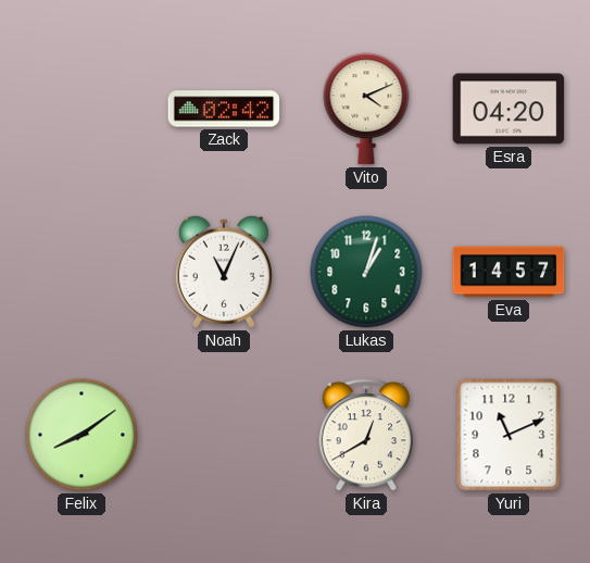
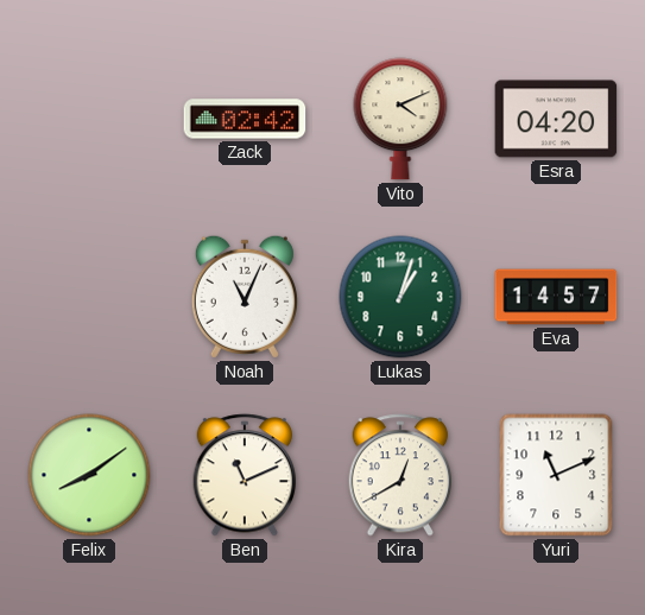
Ben: none -> 11:11 (245, 475)
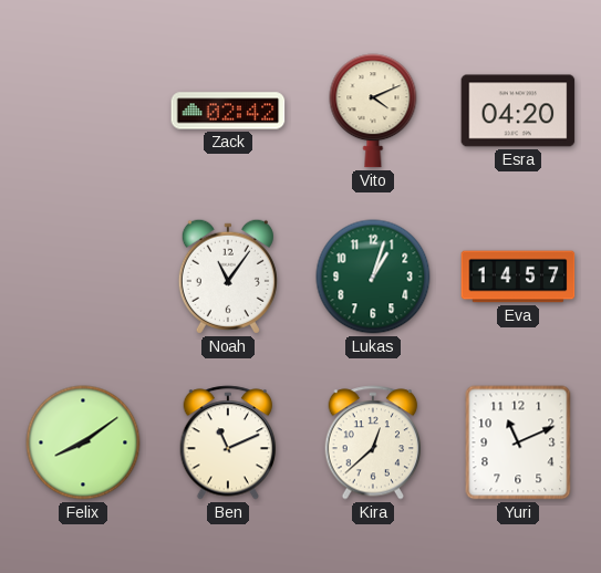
Noah: 11:04 -> 11:06 (228, 277)
Kira: 12:40 -> 12:38 (373, 442)
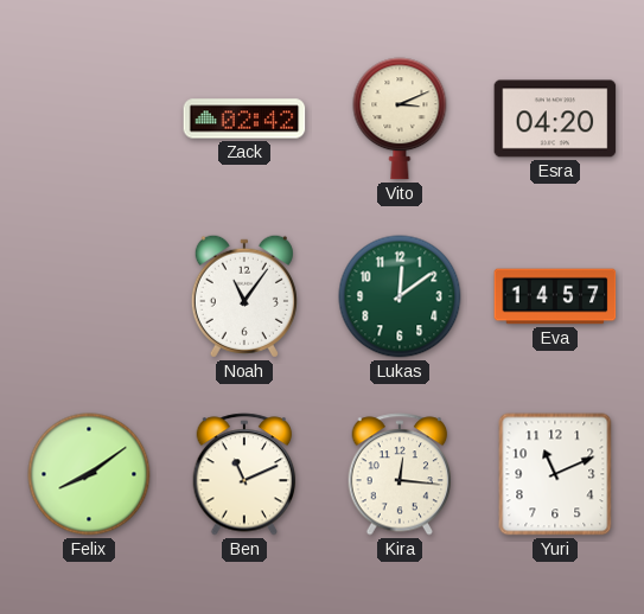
Vito: 4:11 -> 3:11 (400, 119)
Lukas: 1:03 -> 12:09 (400, 296)
Kira: 12:38 -> 12:16 (400, 474)
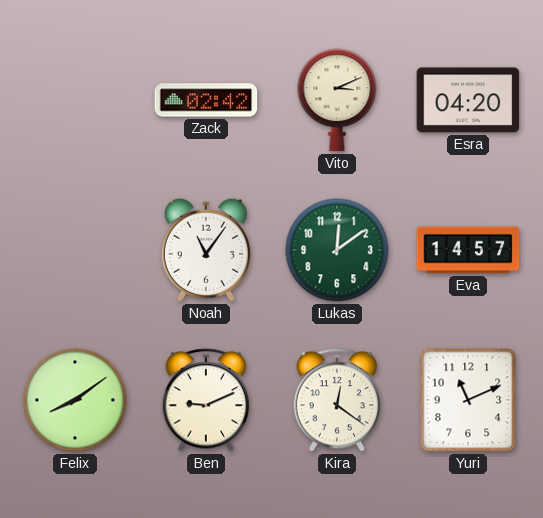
Ben: 11:11 -> 9:11 (206, 400)
Kira: 12:16 -> 12:21 (337, 400)
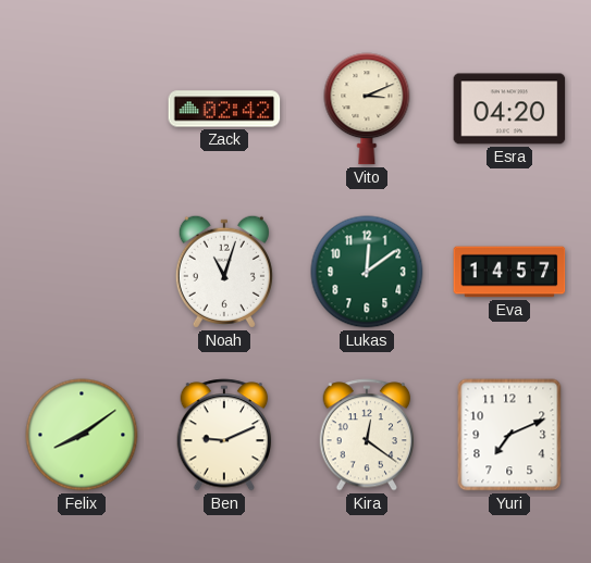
Noah: 11:06 -> 11:03 (224, 272)
Yuri: 11:11 -> 7:11 (509, 435)
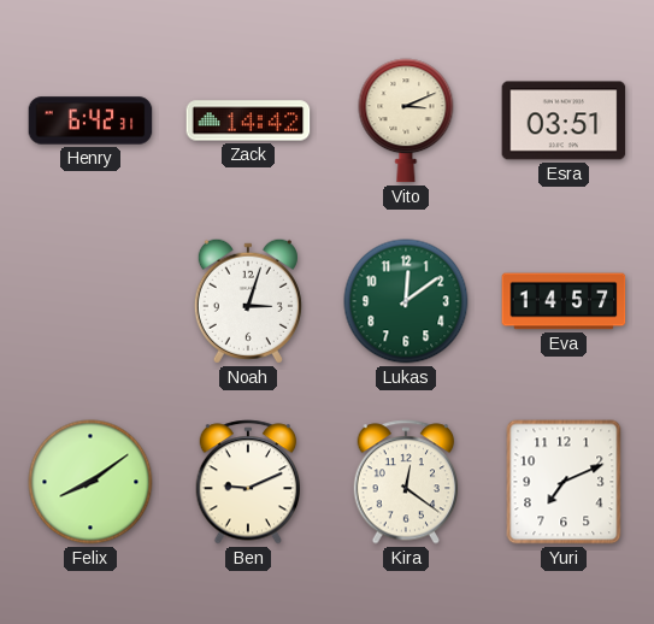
Henry: none -> 6:42 (90, 120)
Zack: 02:42 -> 14:42 (248, 120)
Esra: 04:20 -> 03:51 (564, 120)
Noah: 11:03 -> 3:03 (248, 301)
